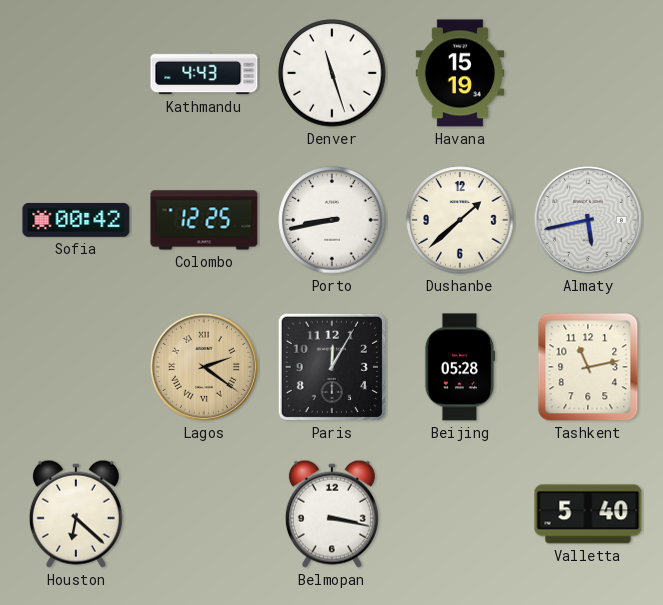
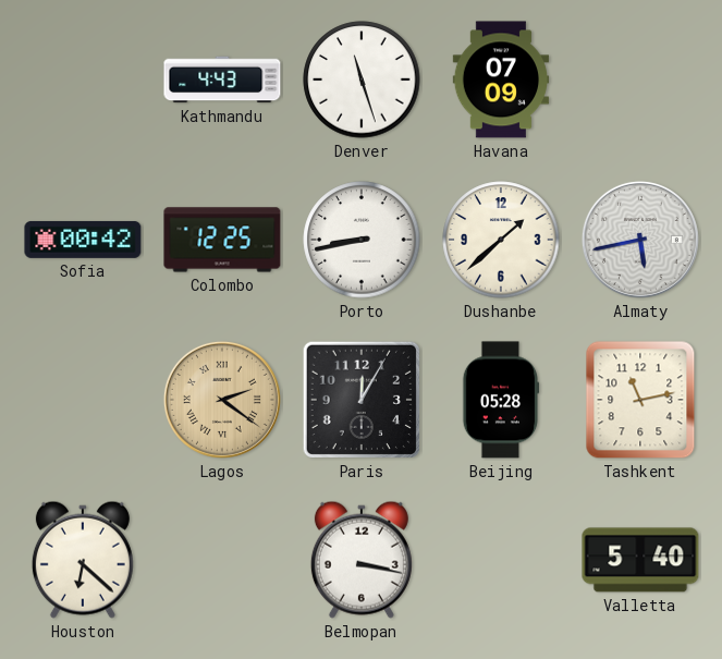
Havana: 15:19 -> 07:09 (500, 80)
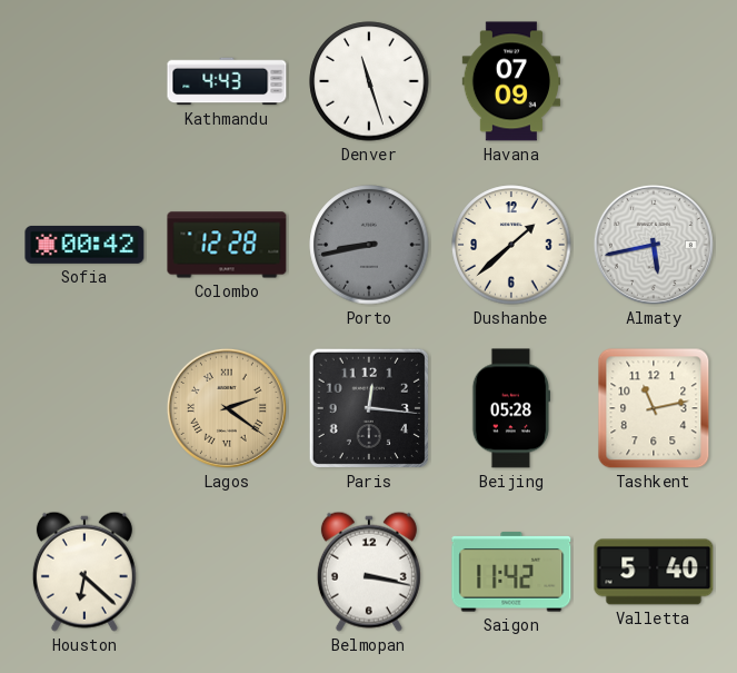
Colombo: 12:25 -> 12:28 (227, 245)
Porto dial: white -> grey (369, 245)
Paris: 12:05 -> 12:16 (369, 408)
Saigon: none -> 11:42 (511, 572)
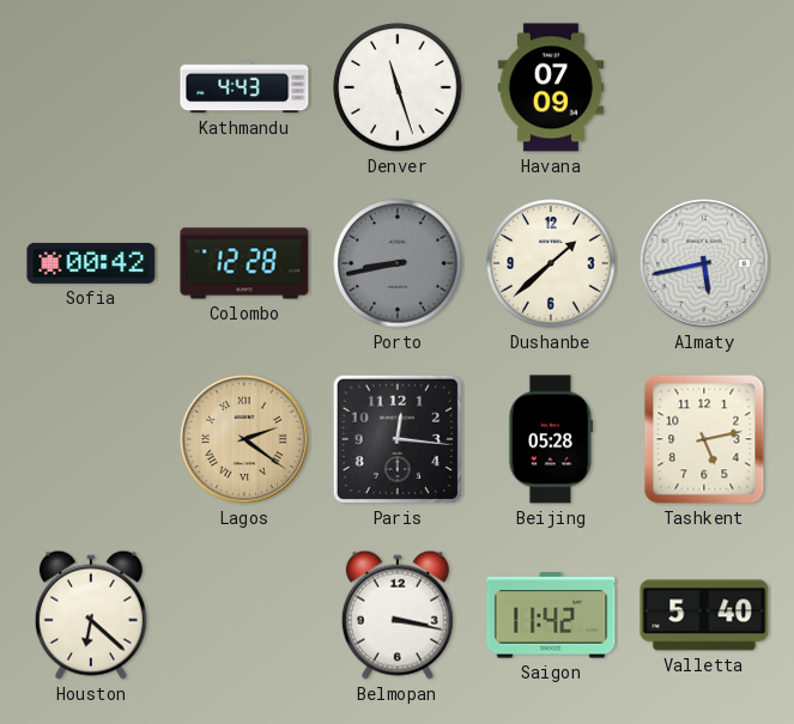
Tashkent: 11:13 -> 5:13 (704, 439)
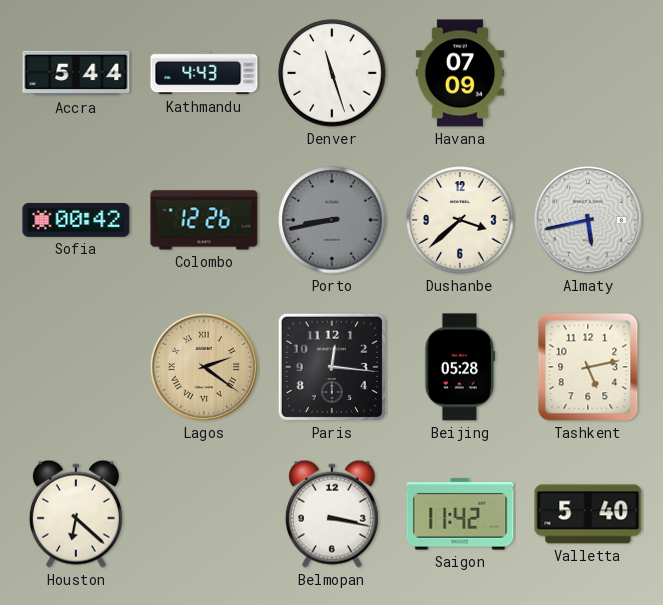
Accra: none -> 5:44 (76, 73)
Colombo: 12:28 -> 12:26 (204, 220)
Dushanbe: 1:38 -> 3:38 (460, 220)
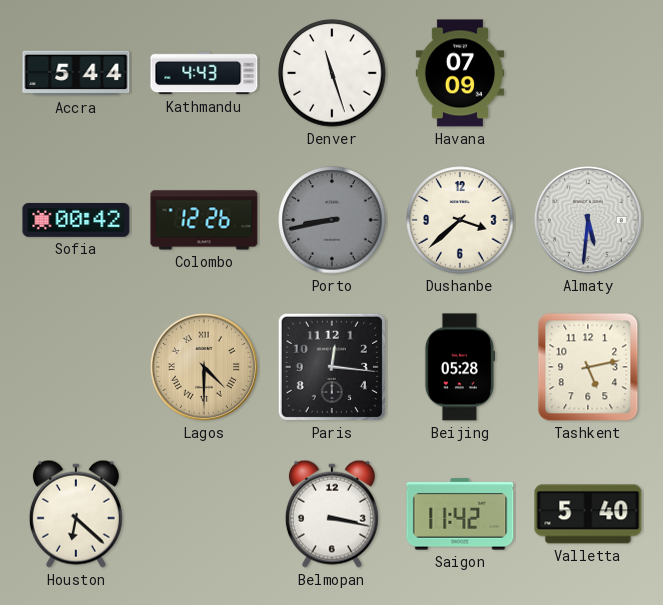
Almaty: 5:43 -> 5:31 (588, 220)
Lagos: 2:21 -> 4:30 (204, 367)
